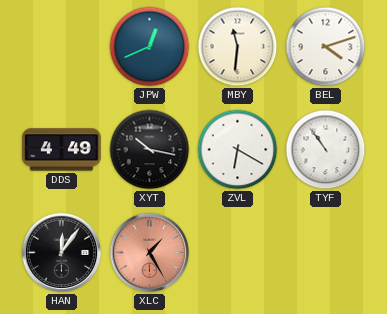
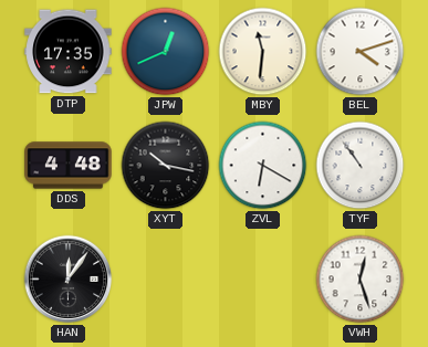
DTP: none -> 17:35 (69, 52)
DDS: 4:49 -> 4:48 (69, 166)
XLC: 1:25 -> none (150, 253)
VWH: none -> 12:27 (361, 280)
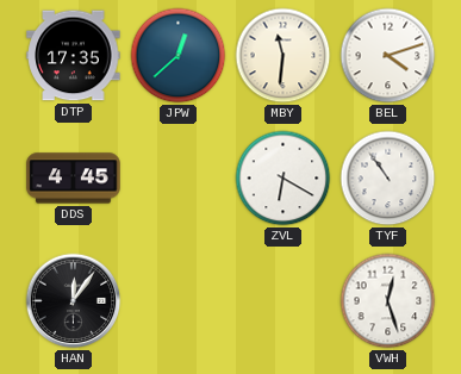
JPW: 12:41 -> 12:38 (179, 56)
DDS: 4:48 -> 4:45 (74, 179)
XYT: 10:17 -> none (166, 166)
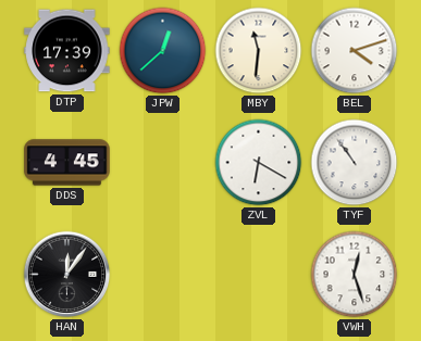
DTP: 17:35 -> 17:39 (67, 51)
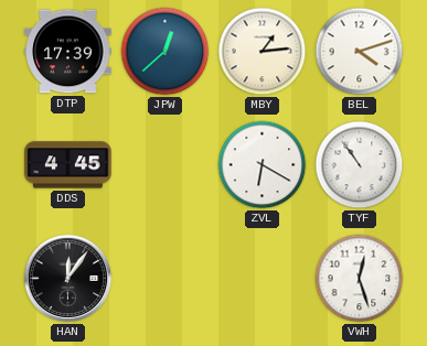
MBY: 11:31 -> 1:14 (263, 52)
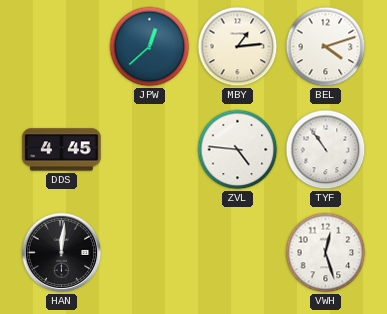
DTP: 17:39 -> none (68, 52)
ZVL: 6:20 -> 4:46 (238, 150)
HAN: 12:06 -> 12:01 (62, 253)
